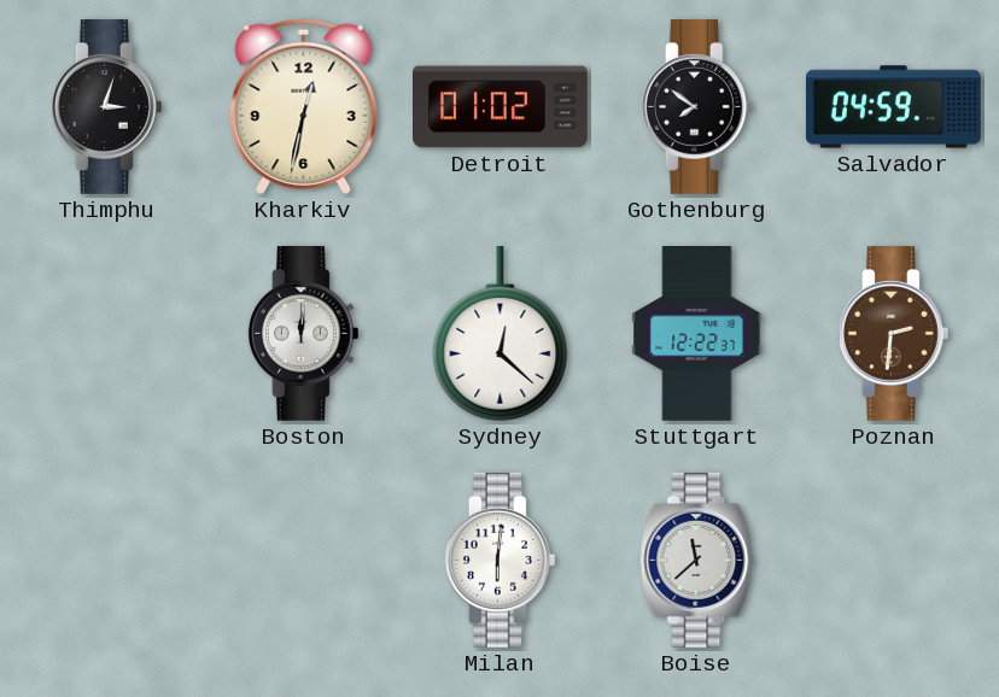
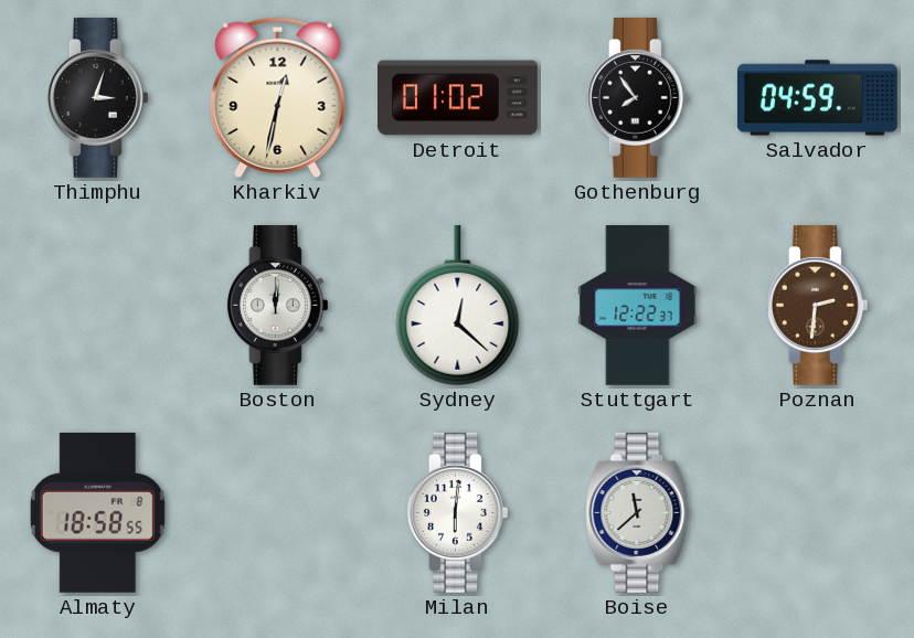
Gothenburg: 7:51 -> 7:54 (637, 97)
Almaty: none -> 18:58 (97, 512)
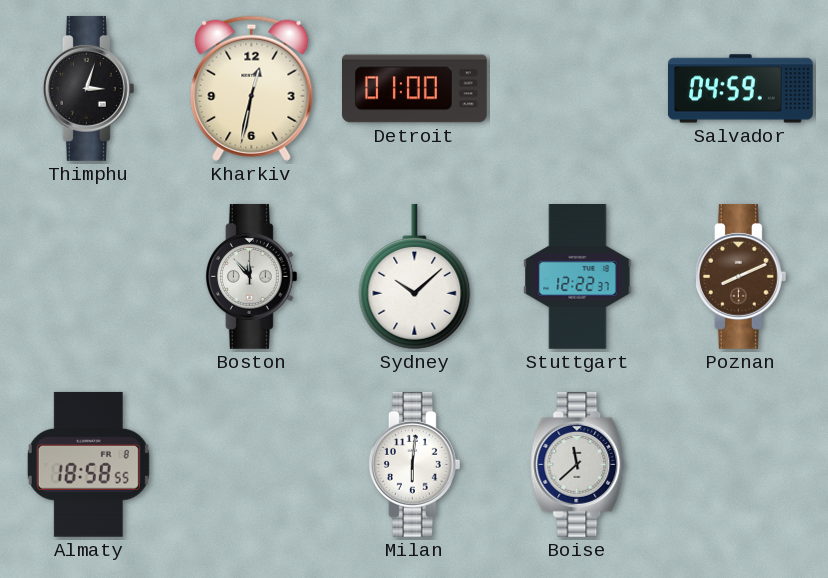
Detroit: 01:02 -> 01:00 (415, 89)
Gothenburg: 7:54 -> none (637, 97)
Boston: 12:01 -> 11:53 (251, 276)
Sydney: 12:22 -> 10:08 (415, 276)
Poznan: 2:31 -> 8:11 (740, 276)
